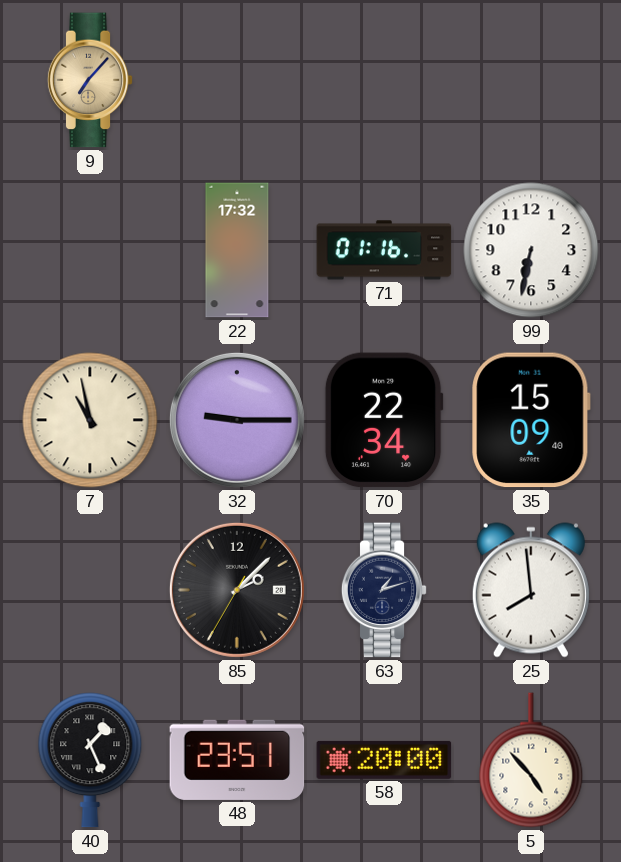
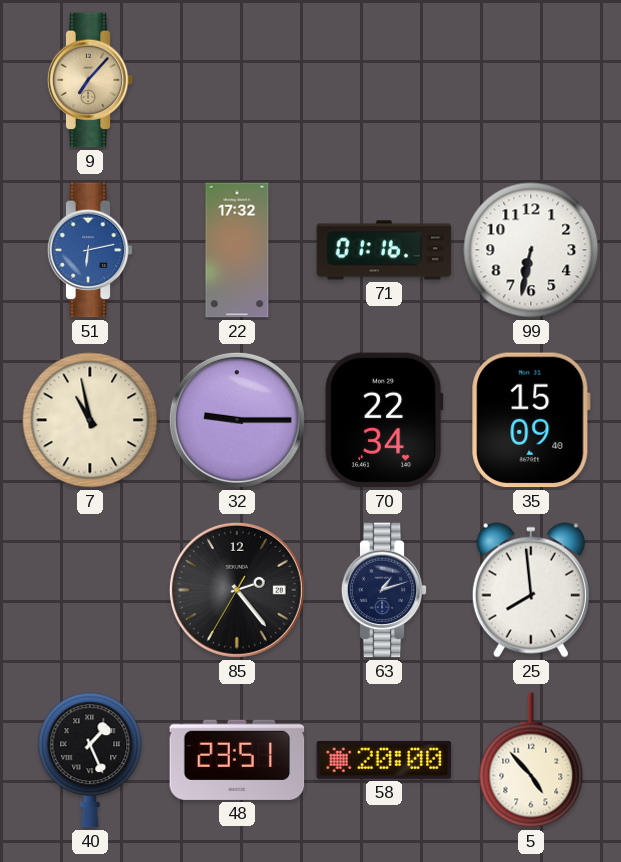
51: none -> 6:13 (90, 250)
85: 2:07 -> 2:23 (237, 590)
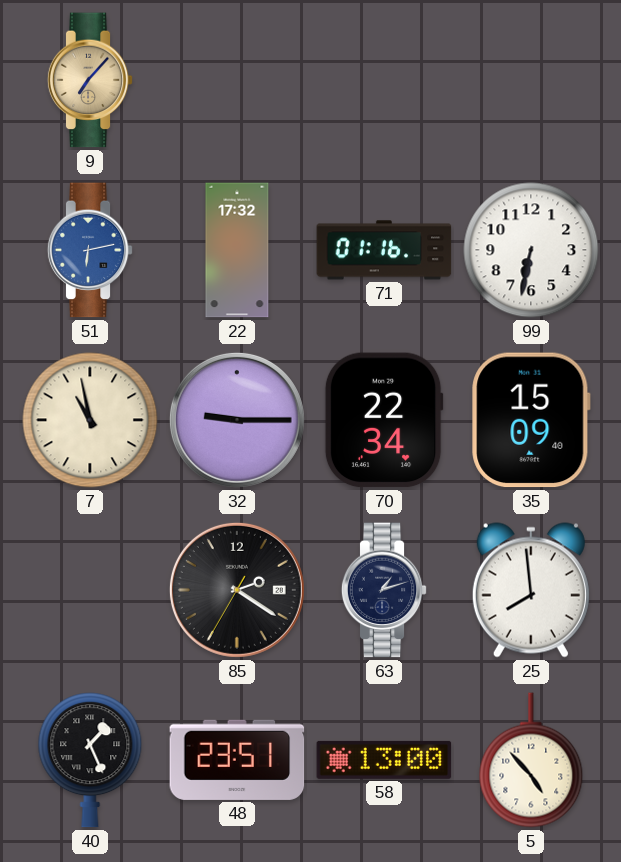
85: 2:23 -> 2:20 (237, 590)
58: 20:00 -> 13:00 (384, 760)
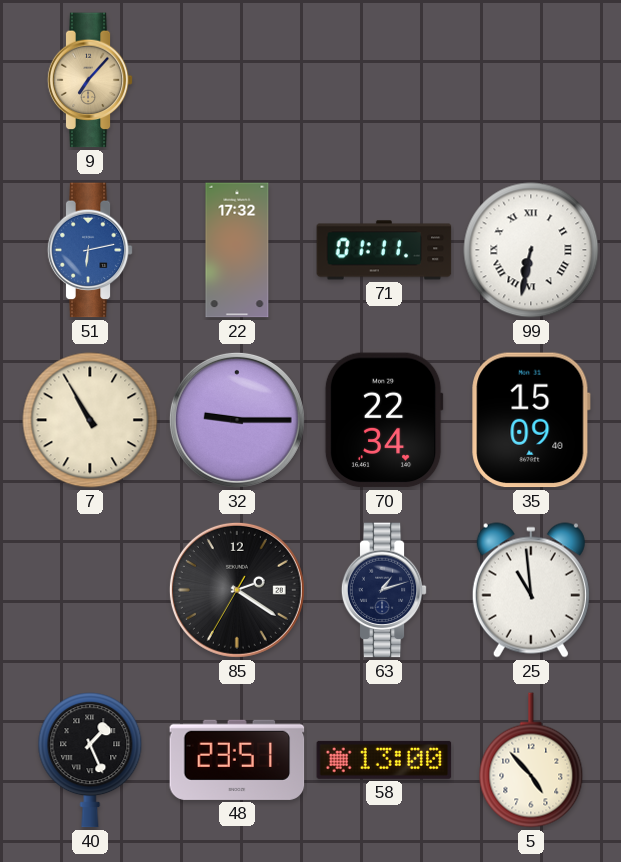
71: 01:16 -> 01:11 (384, 250)
99 numerals: Arabic -> Roman (531, 250)
7: 10:58 -> 10:55 (90, 420)
25: 7:59 -> 10:59 (531, 590)
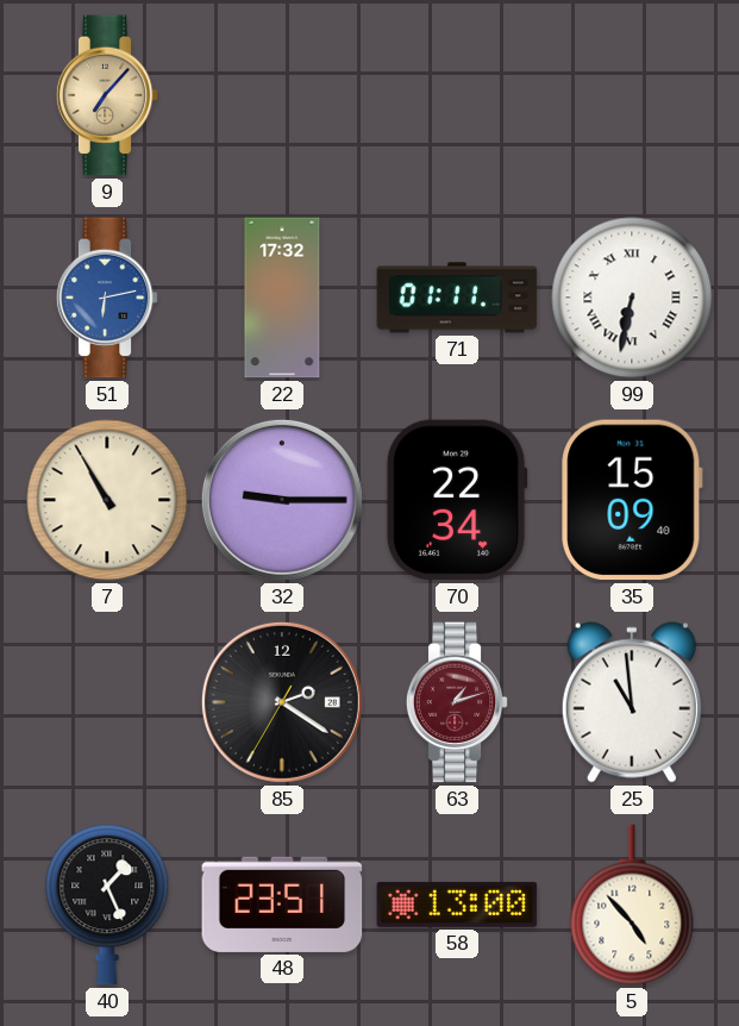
63 dial: navy -> burgundy (457, 702)
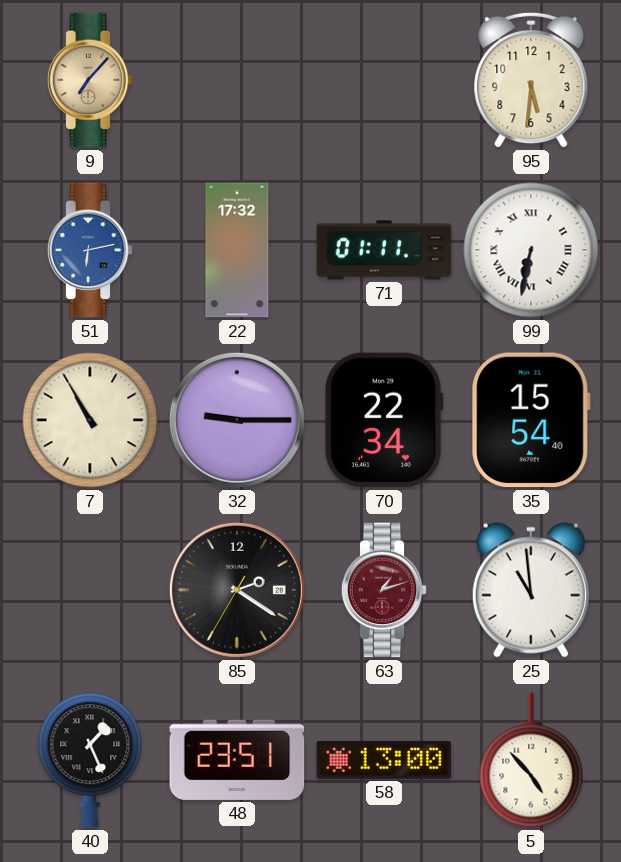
95: none -> 5:31 (531, 80)
35: 15:09 -> 15:54 (531, 420)
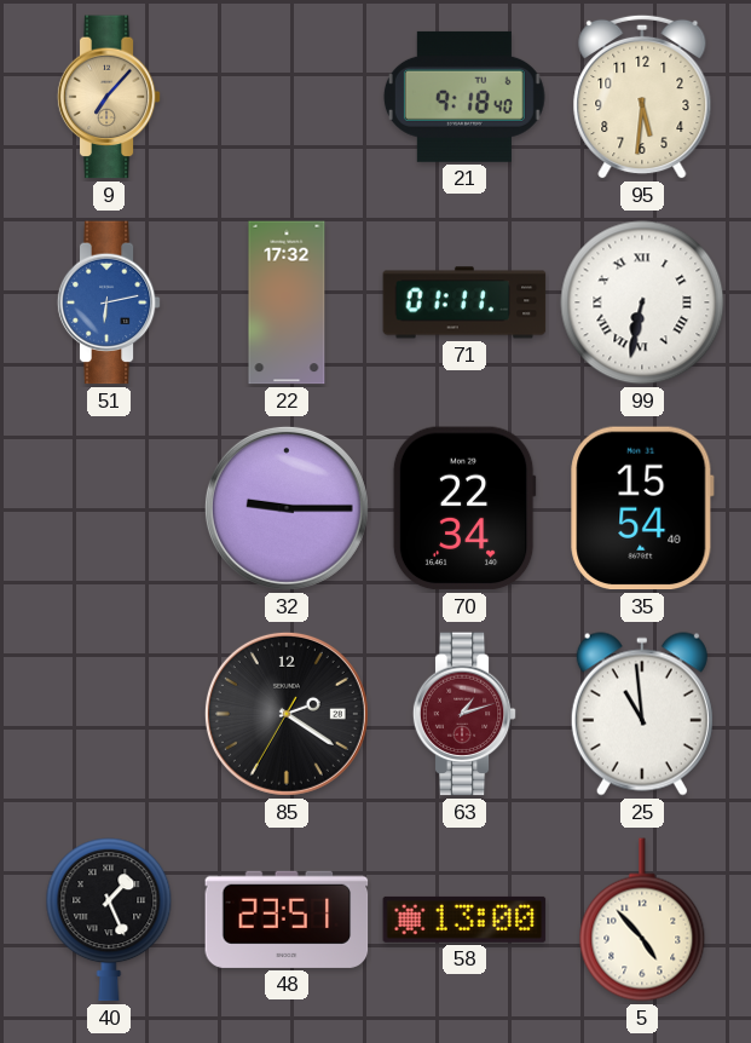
21: none -> 9:18 (464, 97)
7: 10:55 -> none (90, 420)
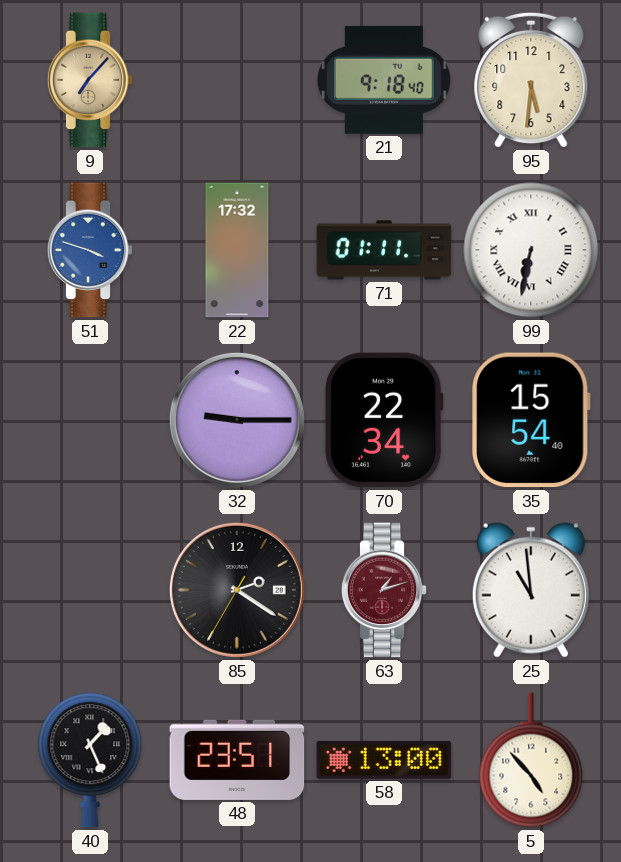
51: 6:13 -> 3:48 (90, 250)
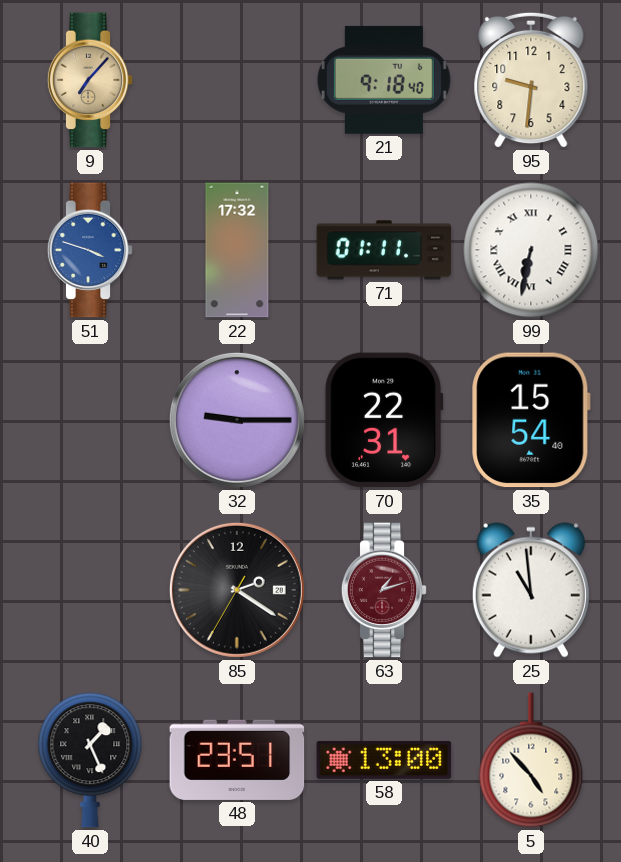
95: 5:31 -> 9:31 (531, 80)
70: 22:34 -> 22:31 (384, 420)
